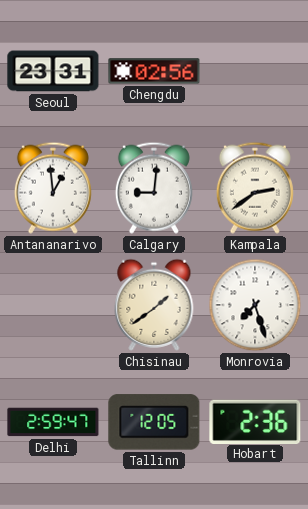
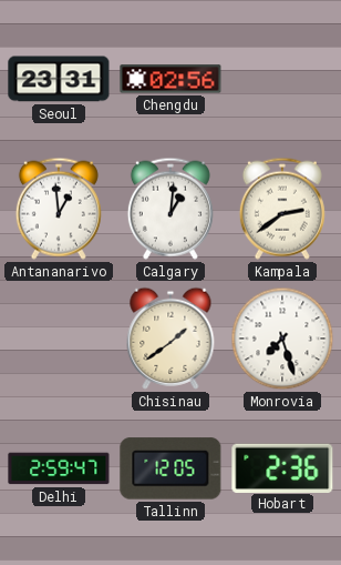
Calgary: 9:01 -> 1:01 (170, 209)
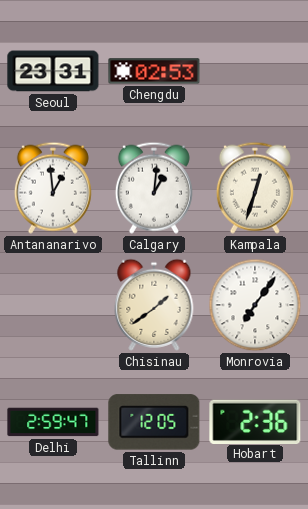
Chengdu: 02:56 -> 02:53 (154, 71)
Kampala: 2:39 -> 12:33 (255, 188)
Monrovia: 7:27 -> 7:06 (255, 305)
